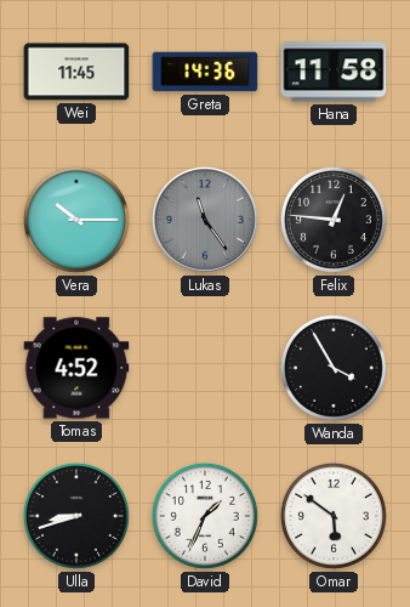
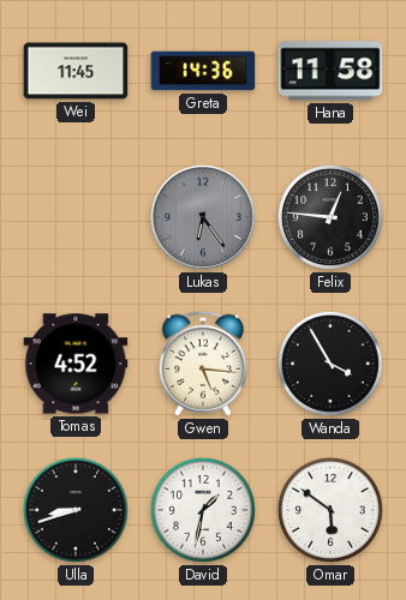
Vera: 10:15 -> none (76, 220)
Lukas: 11:24 -> 6:24 (203, 217)
Gwen: none -> 5:16 (203, 364)
David: 1:34 -> 1:32 (203, 510)
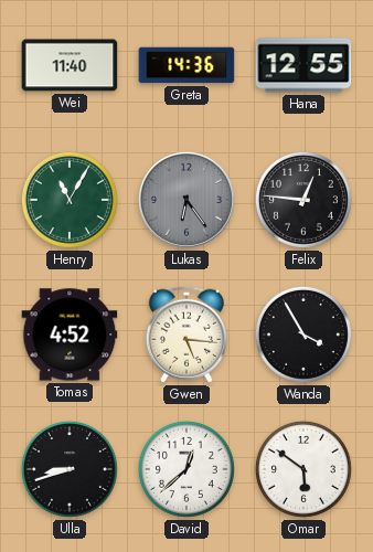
Wei: 11:45 -> 11:40 (70, 65)
Hana: 11:58 -> 12:55 (303, 65)
Henry: none -> 11:05 (70, 200)
David: 1:32 -> 12:38 (186, 469)
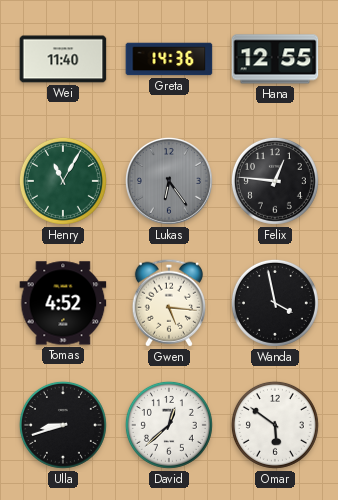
Wanda: 3:55 -> 3:58 (275, 303)
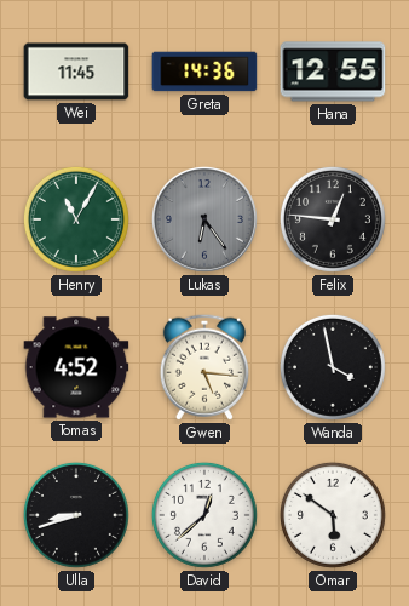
Wei: 11:40 -> 11:45 (76, 72)
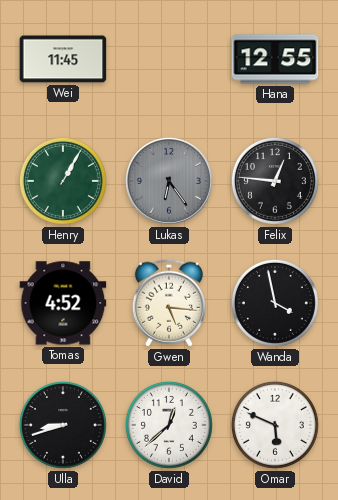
Greta: 14:36 -> none (204, 72)
Henry: 11:05 -> 1:05 (63, 181)
Omar: 5:51 -> 5:49 (275, 425)
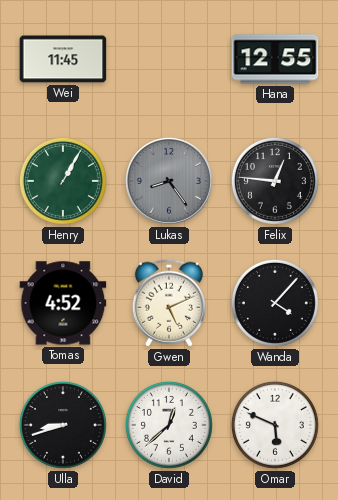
Lukas: 6:24 -> 8:24 (169, 181)
Gwen: 5:16 -> 5:11 (169, 303)
Wanda: 3:58 -> 4:07 (275, 303)
